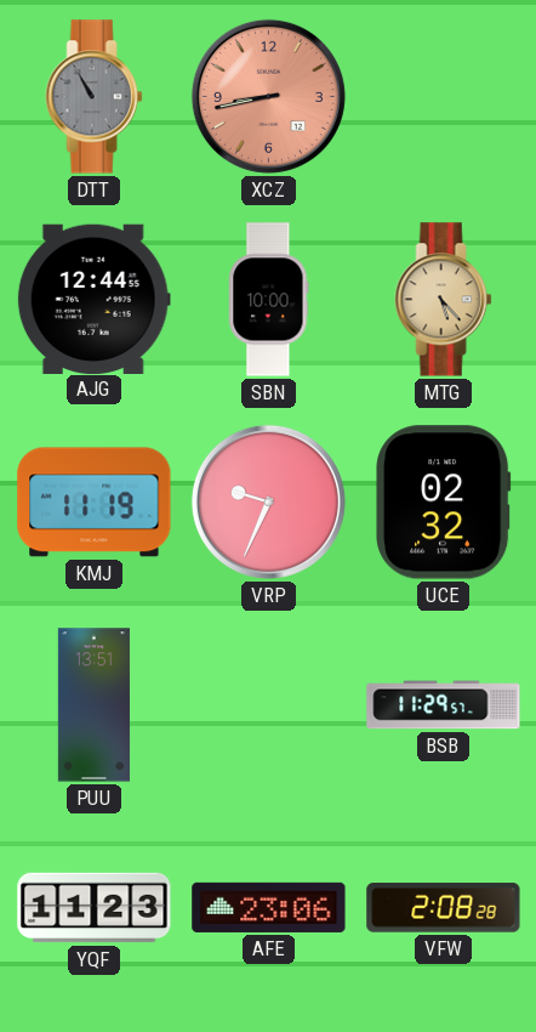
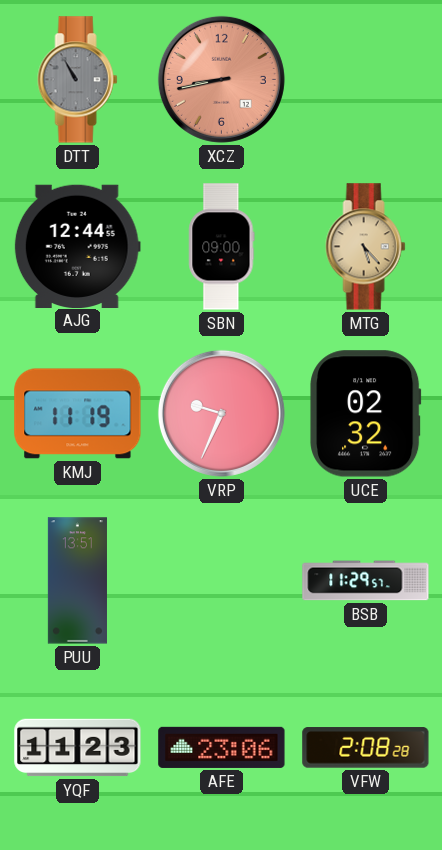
SBN: 10:00 -> 09:00 (222, 247)
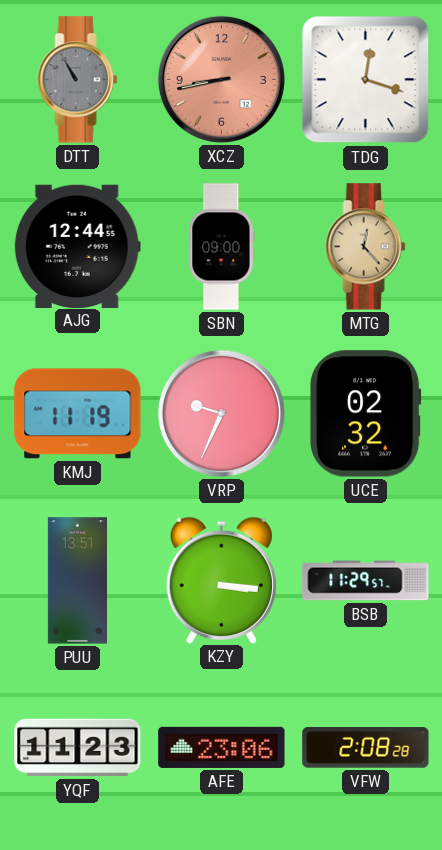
TDG: none -> 12:18 (366, 80)
MTG: 5:23 -> 12:23 (366, 247)
KZY: none -> 3:16 (221, 580)
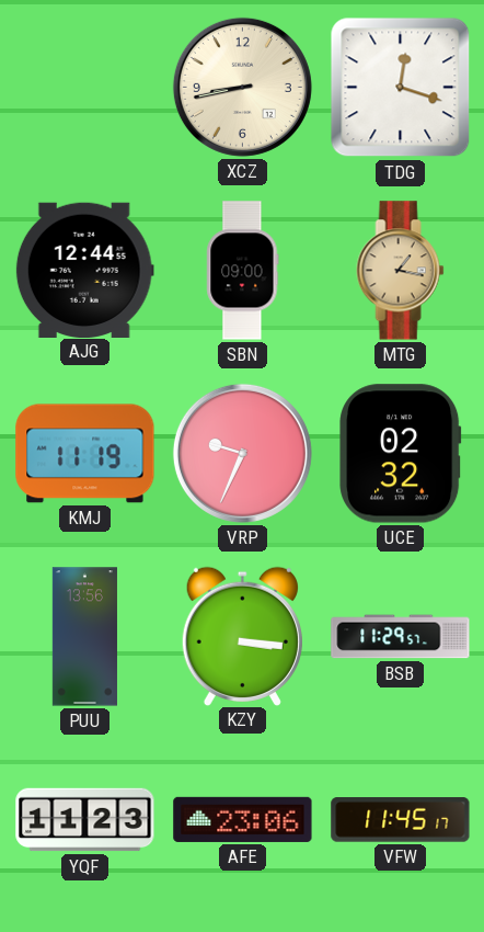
DTT: 10:55 -> none (78, 80)
XCZ dial: salmon -> cream (242, 87)
MTG: 12:23 -> 1:17 (401, 271)
PUU: 13:51 -> 13:56 (84, 637)
VFW: 2:08 -> 11:45 (401, 820)
